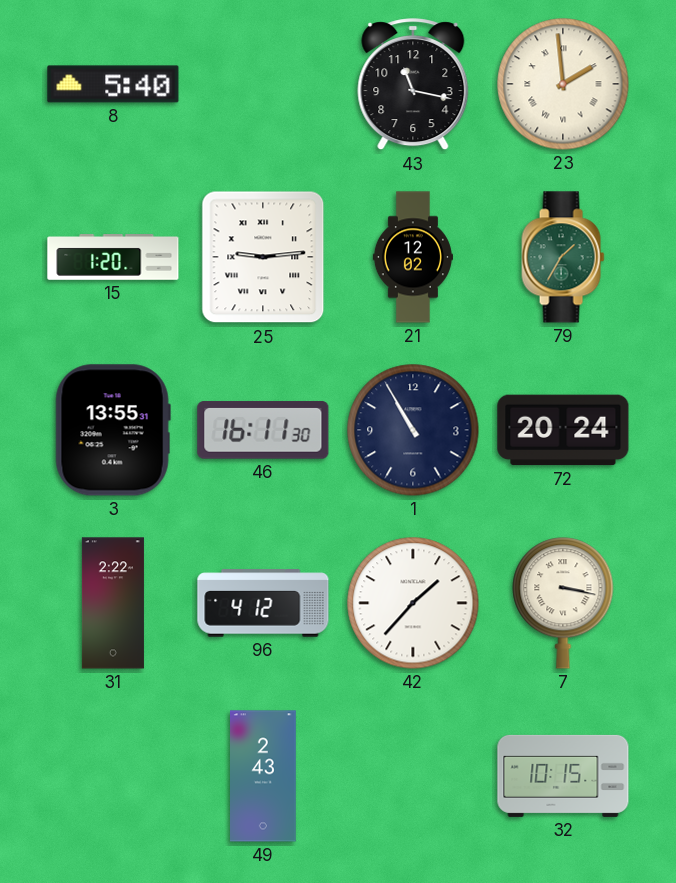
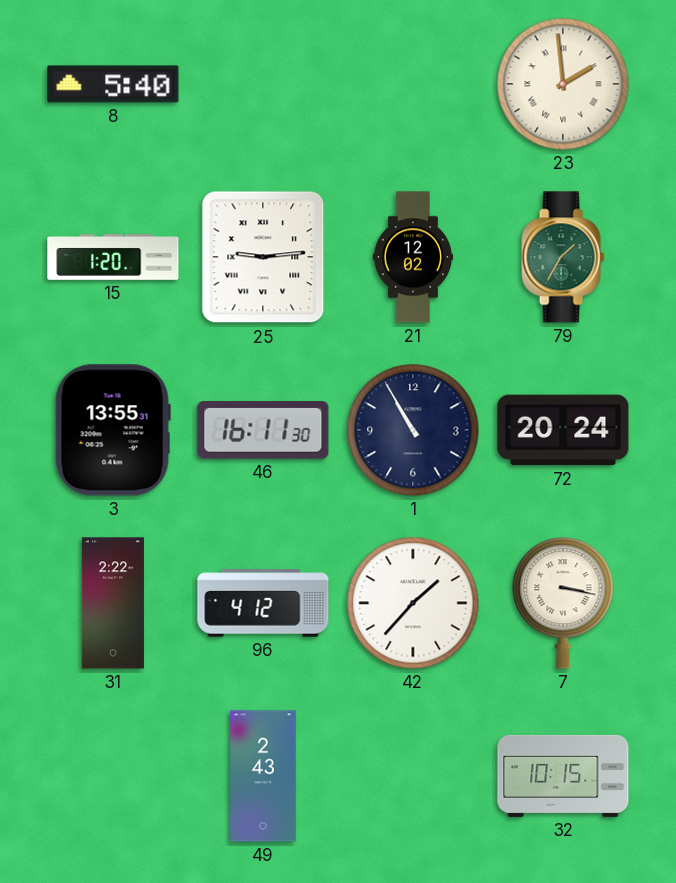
43: 11:17 -> none (413, 85)
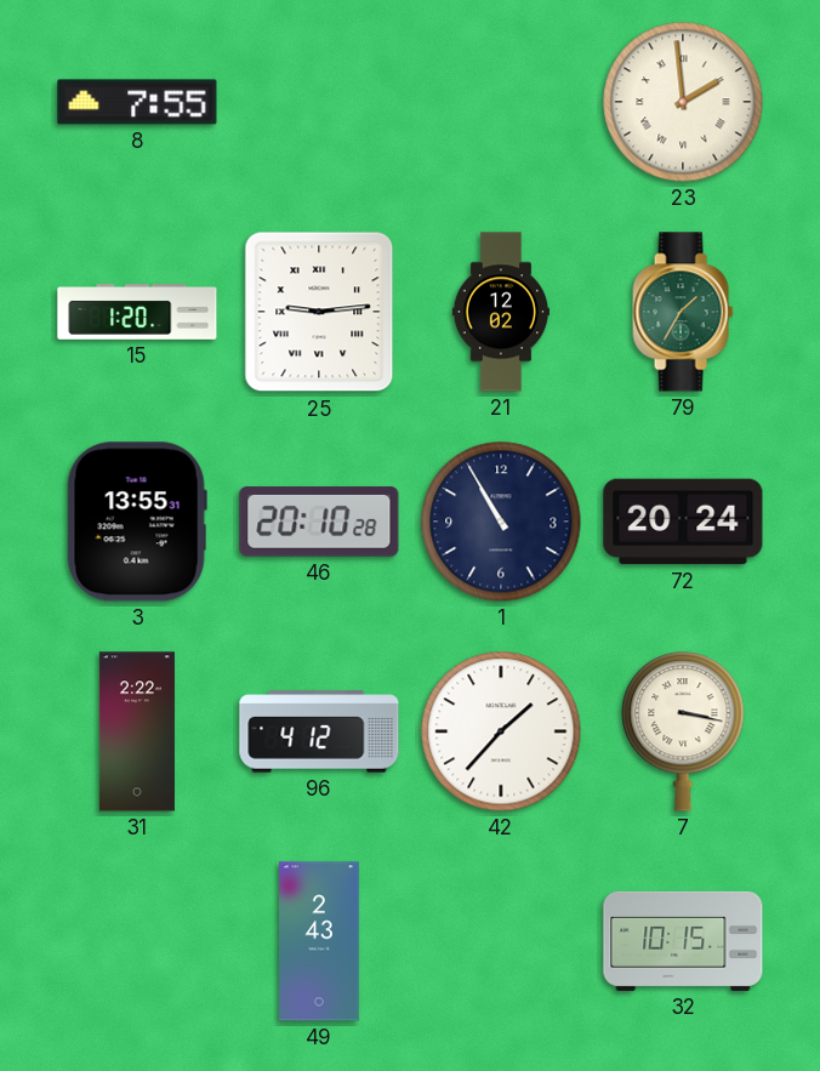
8: 5:40 -> 7:55 (137, 102)
46: 16:11 -> 20:10 (319, 522)
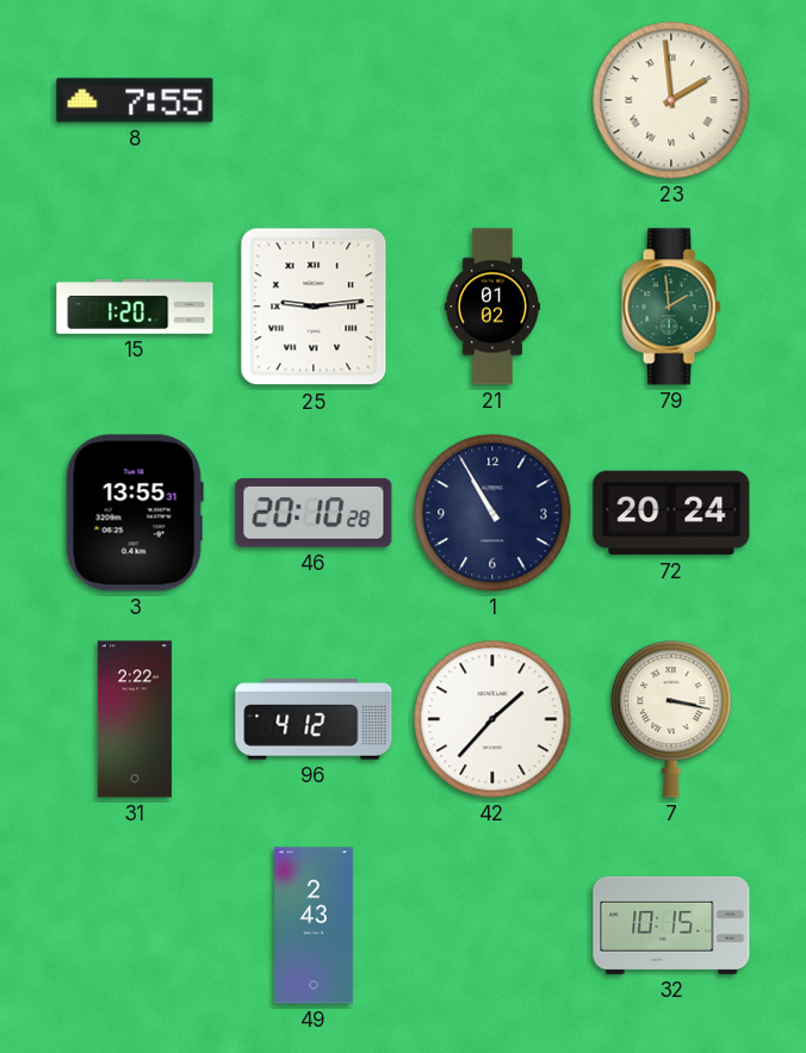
21: 12:02 -> 01:02 (492, 306)
79: 1:35 -> 1:59 (671, 306)
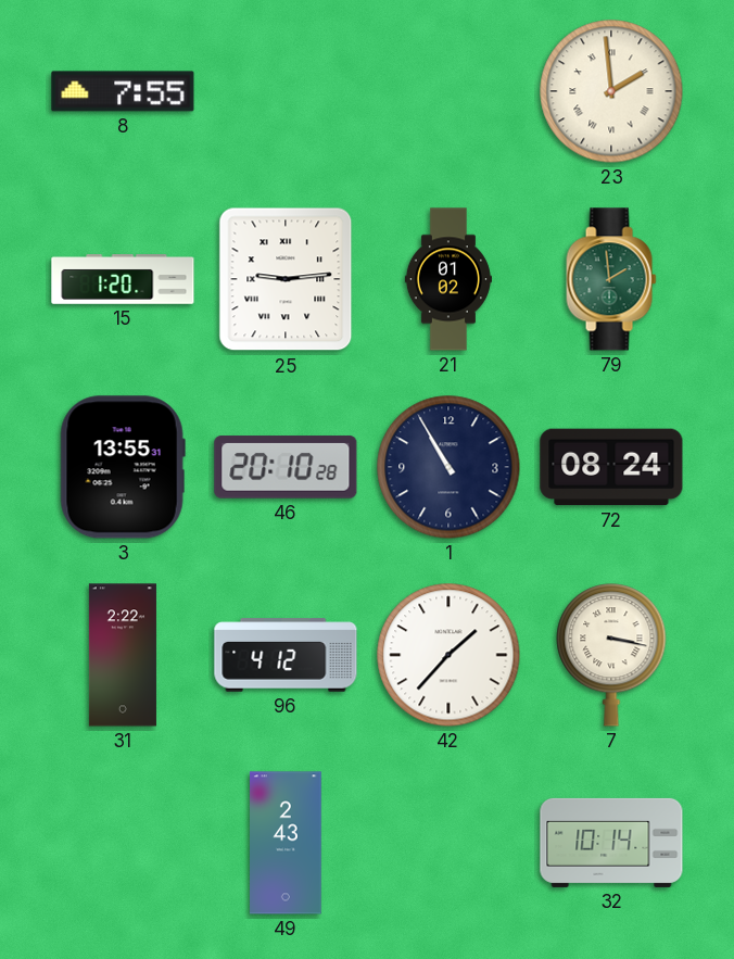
72: 20:24 -> 08:24 (611, 467)
32: 10:15 -> 10:14 (611, 843)
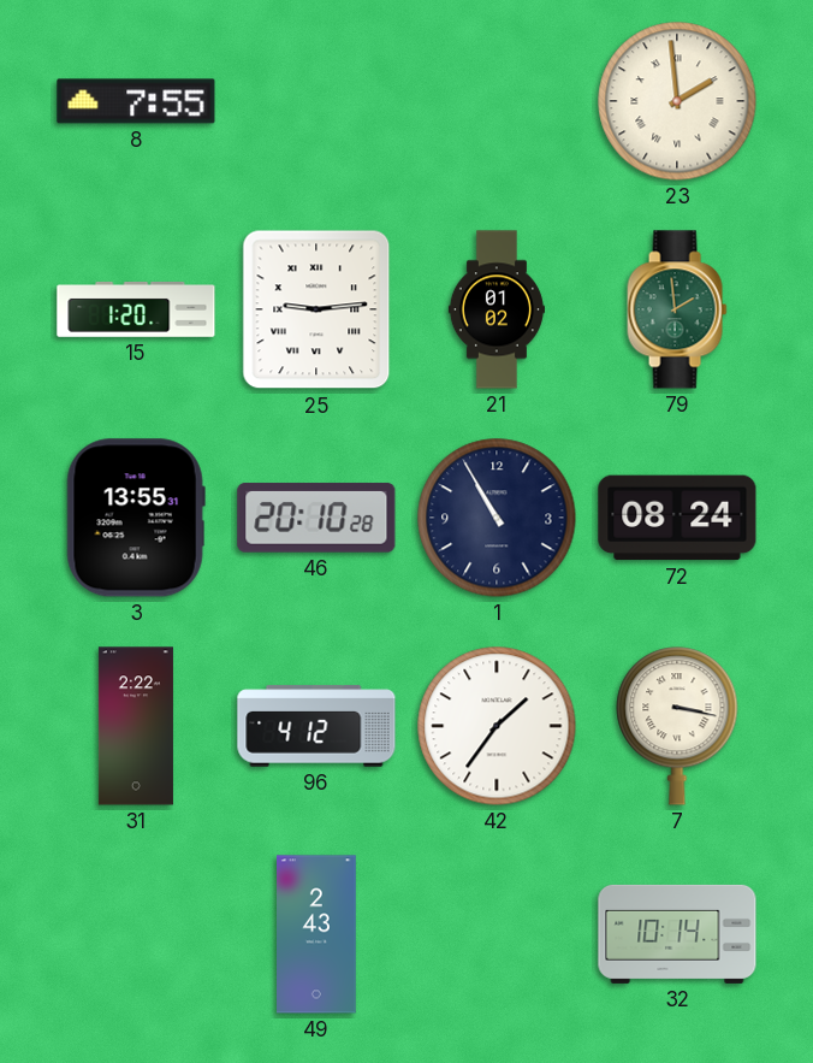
42: 1:37 -> 1:36 (497, 726)
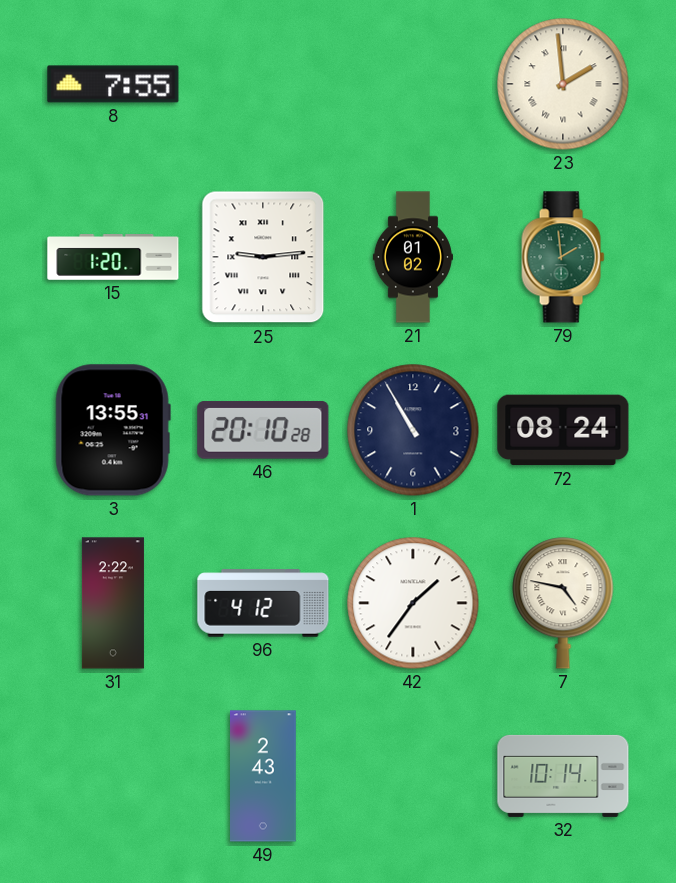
7: 3:17 -> 4:47 (563, 603)
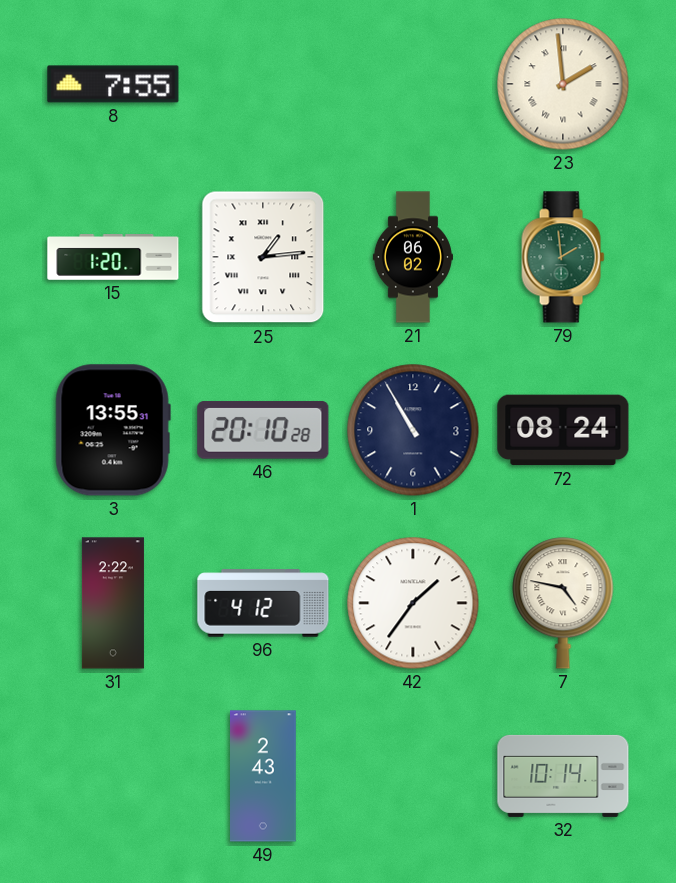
25: 9:14 -> 1:14 (263, 257)
21: 01:02 -> 06:02 (413, 257)
